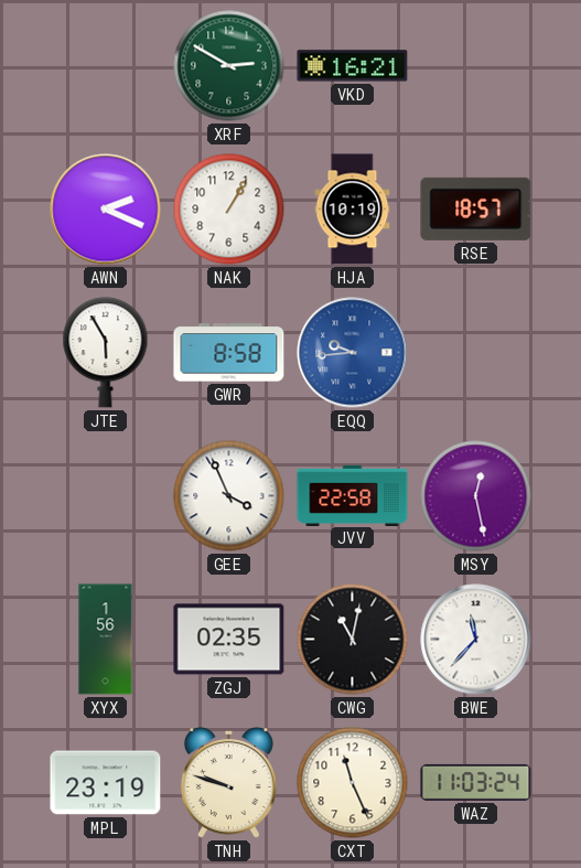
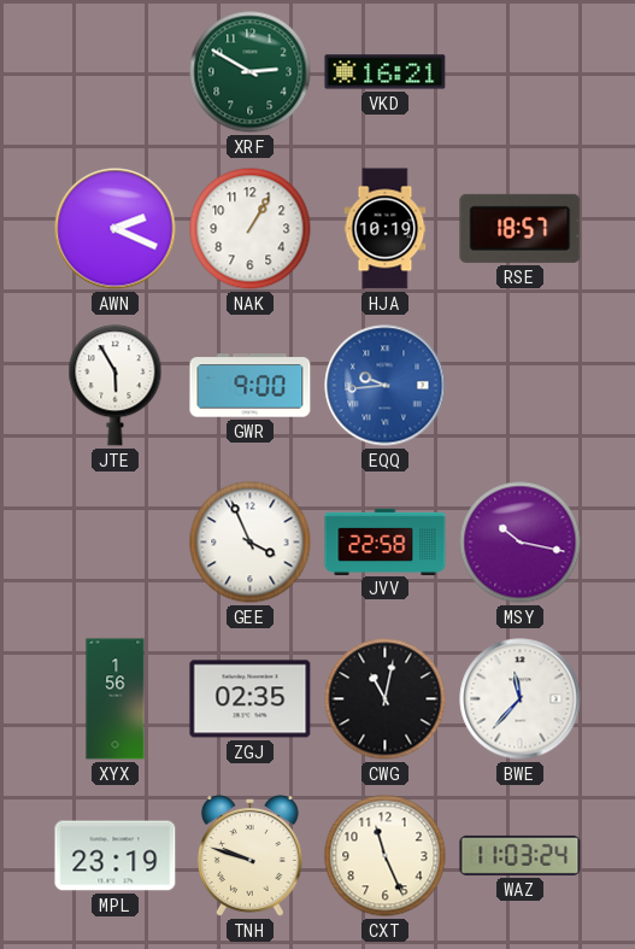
GWR: 8:58 -> 9:00 (251, 386)
MSY: 12:28 -> 10:17 (521, 543)
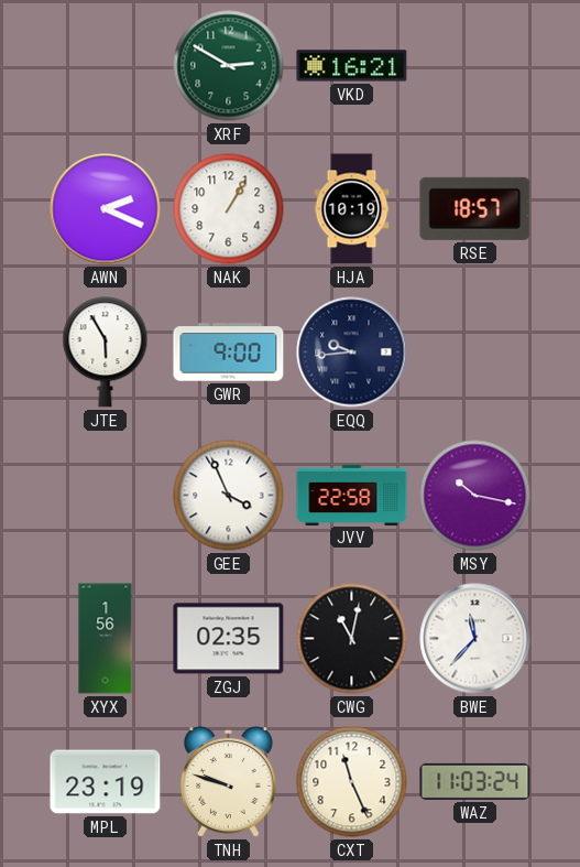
EQQ dial: blue -> navy (352, 353)
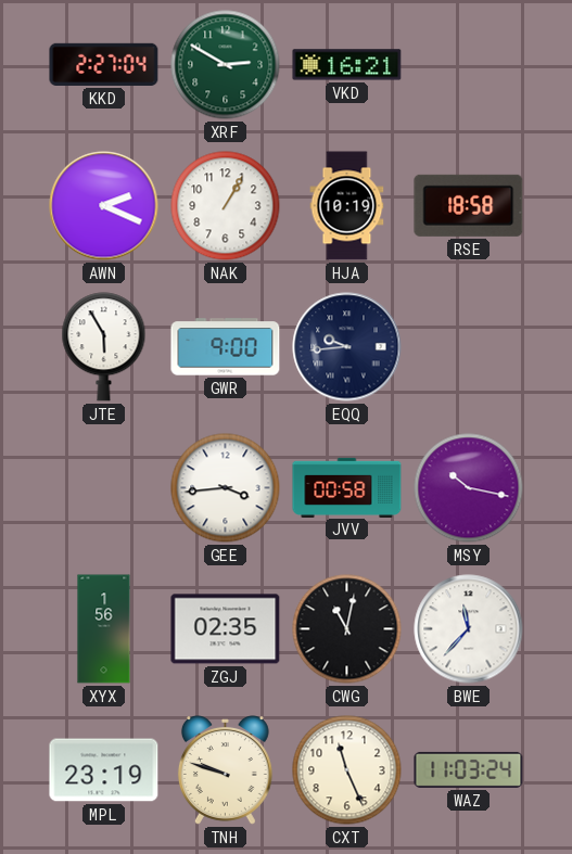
KKD: none -> 2:27 (104, 64)
RSE: 18:57 -> 18:58 (469, 205)
GEE: 3:56 -> 3:44 (226, 488)
JVV: 22:58 -> 00:58 (347, 487)
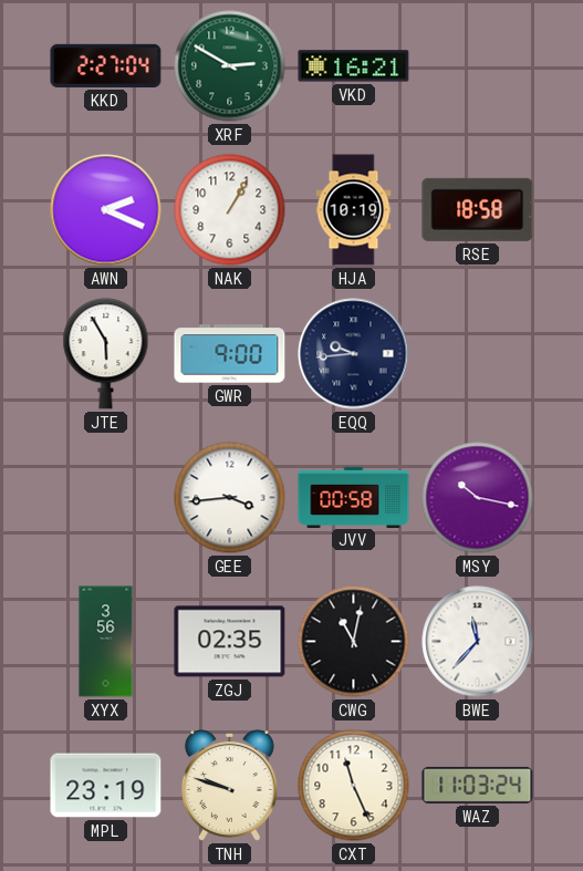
XYX: 1:56 -> 3:56 (106, 642)
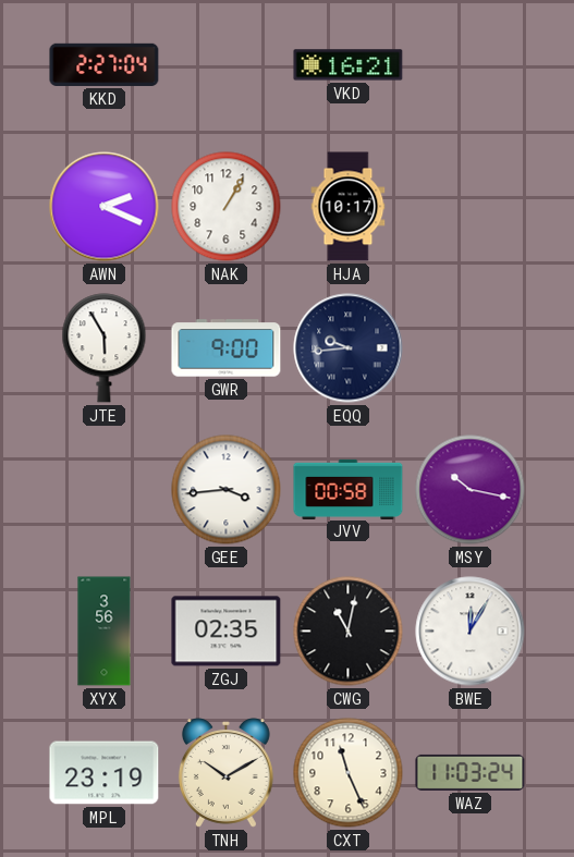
XRF: 2:50 -> none (230, 66)
HJA: 10:19 -> 10:17 (349, 207)
RSE: 18:58 -> none (478, 209)
BWE: 11:37 -> 12:05 (471, 632)
TNH: 9:48 -> 10:10 (225, 773)
